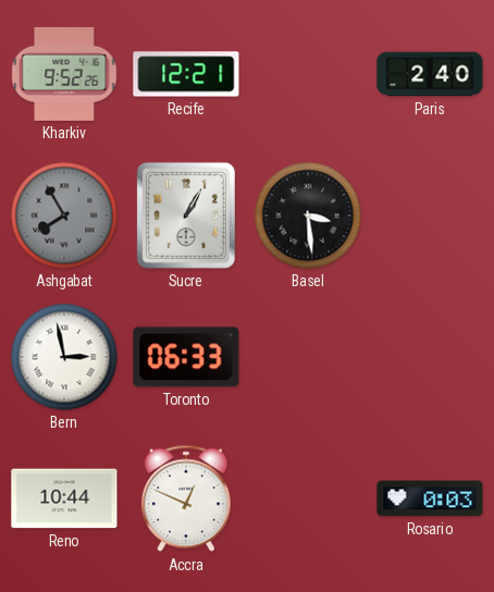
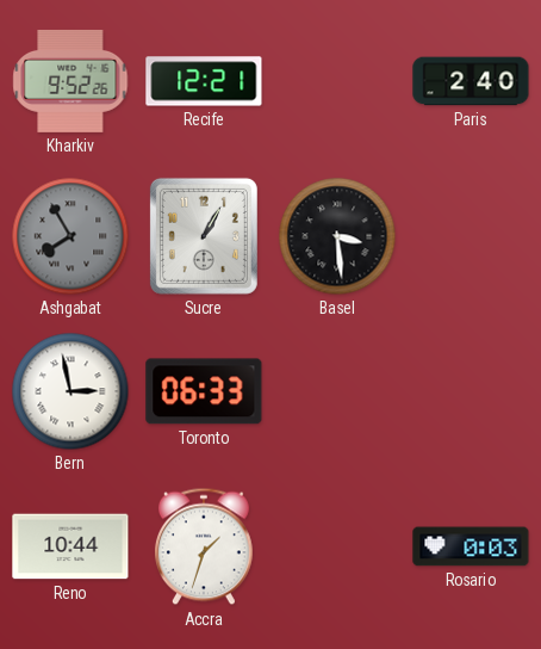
Accra: 12:49 -> 1:33 (204, 546)
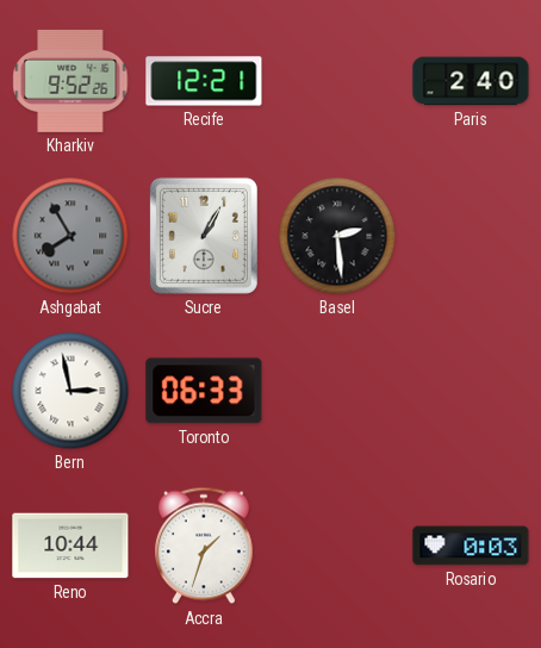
Basel: 3:29 -> 2:29 (337, 236)
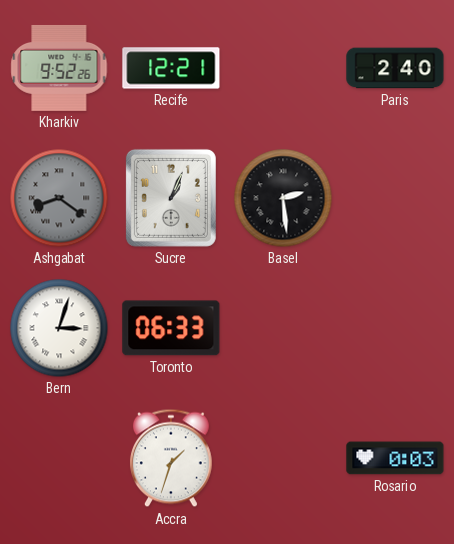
Ashgabat: 7:55 -> 8:21 (59, 198)
Sucre: 1:05 -> 1:04 (171, 198)
Bern: 2:58 -> 3:03 (59, 328)
Reno: 10:44 -> none (70, 546)
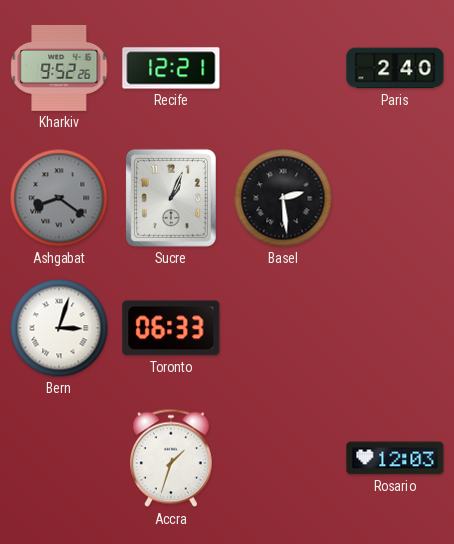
Rosario: 0:03 -> 12:03 (395, 458)
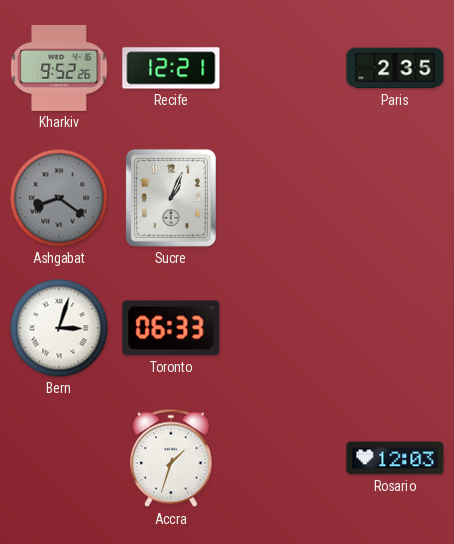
Paris: 2:40 -> 2:35 (395, 68)
Basel: 2:29 -> none (283, 198)
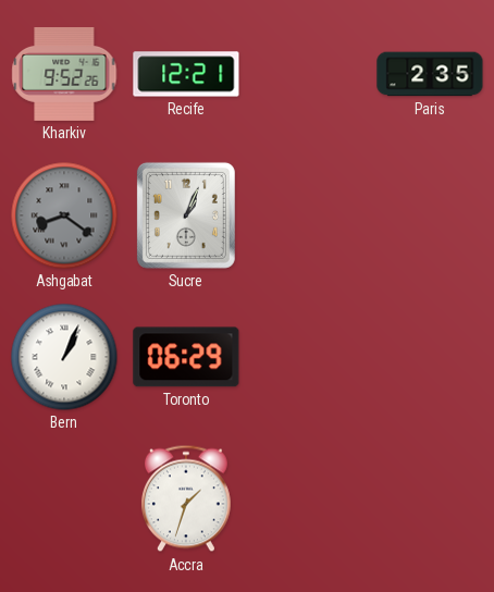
Bern: 3:03 -> 1:04 (64, 357)
Toronto: 06:33 -> 06:29 (186, 357)
Rosario: 12:03 -> none (395, 458)
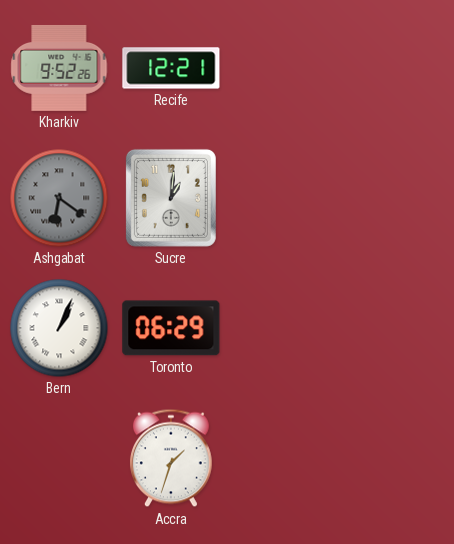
Paris: 2:35 -> none (430, 74)
Ashgabat: 8:21 -> 6:21 (59, 198)
Sucre: 1:04 -> 1:01 (171, 198)
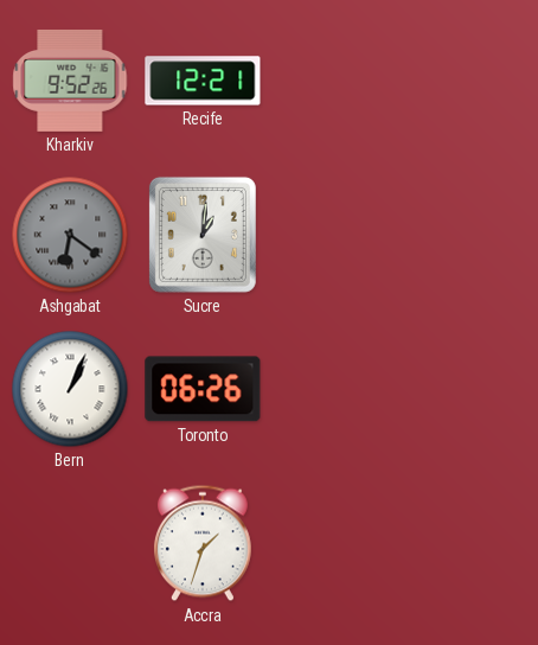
Toronto: 06:29 -> 06:26 (203, 389)
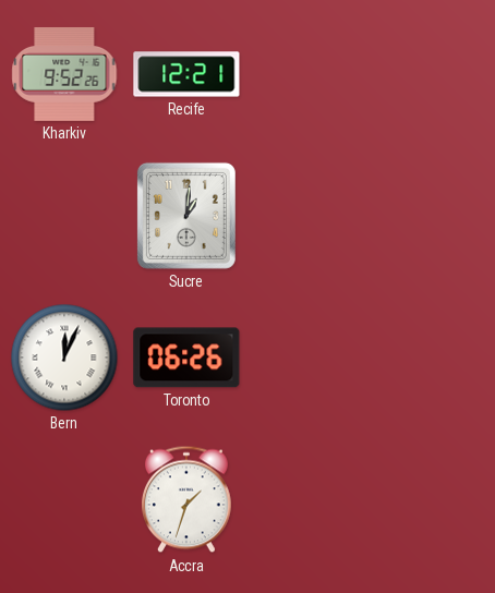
Ashgabat: 6:21 -> none (70, 235)
Bern: 1:04 -> 12:04 (64, 358)
